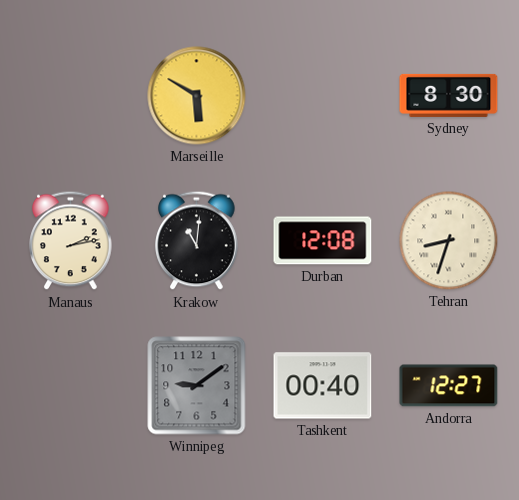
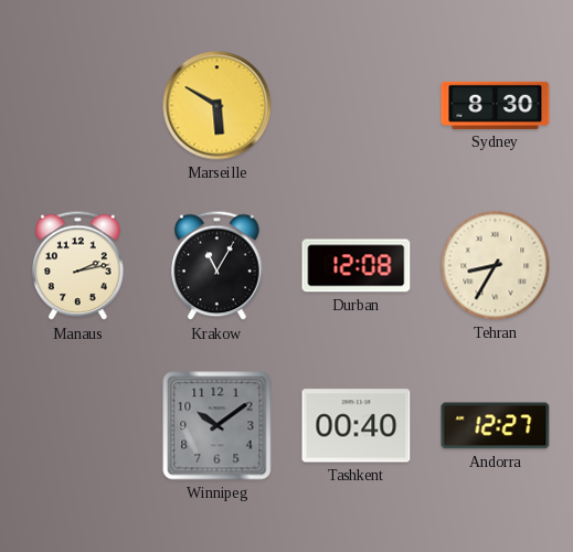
Krakow: 11:01 -> 11:05 (217, 266)
Tehran: 8:33 -> 8:35 (496, 266)
Winnipeg: 9:09 -> 10:09 (217, 426)
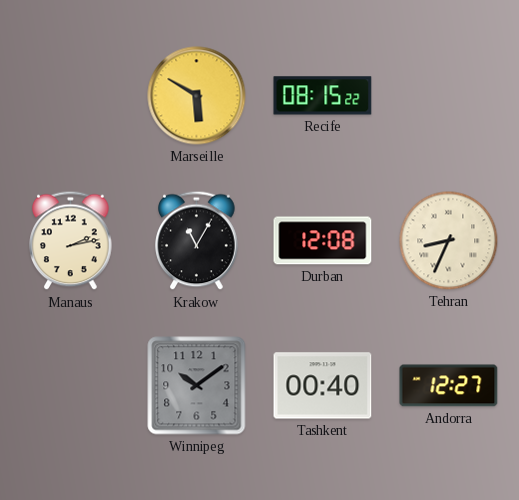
Recife: none -> 08:15 (323, 96)
Sydney: 8:30 -> none (496, 105)
Tehran: 8:35 -> 8:34 (449, 241)
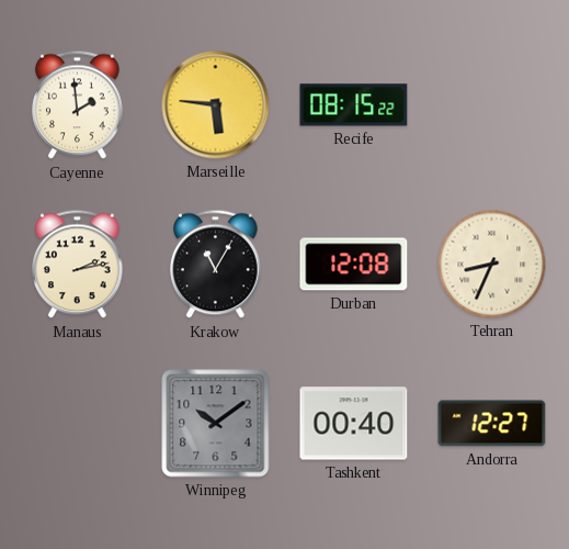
Cayenne: none -> 1:59 (78, 105)
Marseille: 5:50 -> 5:46 (216, 105)
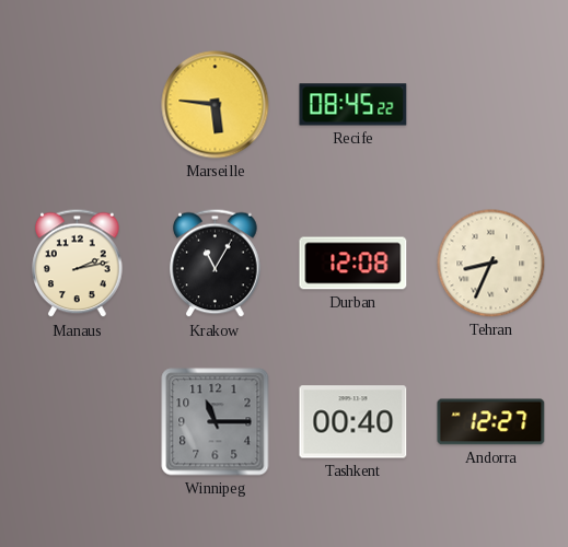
Cayenne: 1:59 -> none (78, 105)
Recife: 08:15 -> 08:45 (353, 105)
Winnipeg: 10:09 -> 11:15 (216, 422)
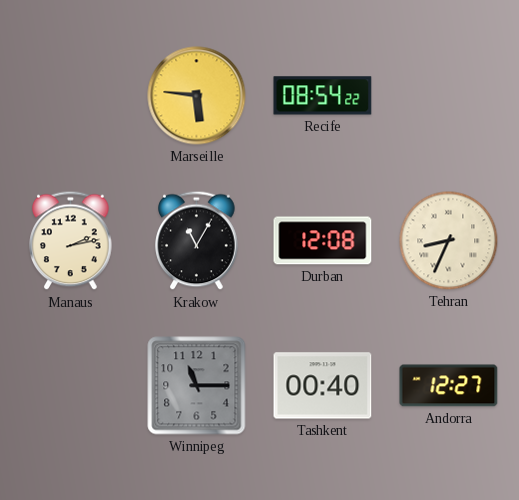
Recife: 08:45 -> 08:54 (323, 96)
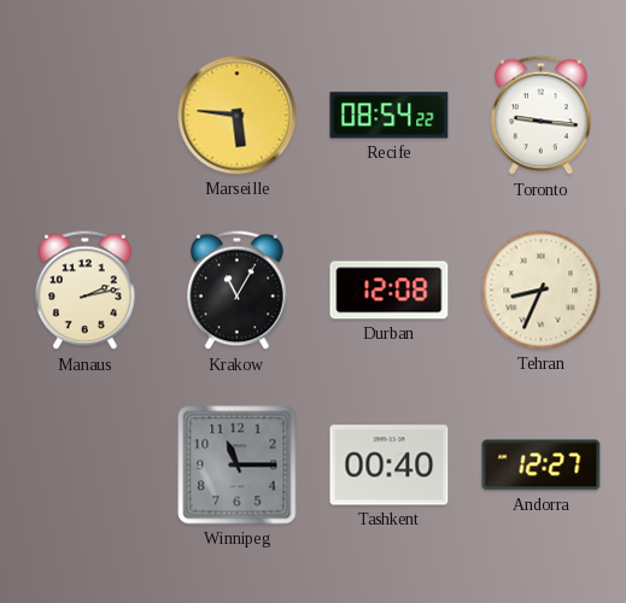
Toronto: none -> 9:16 (542, 116)
